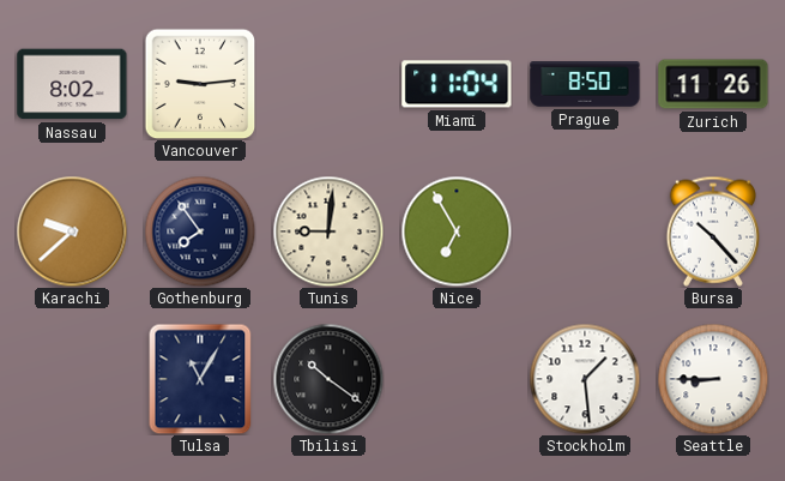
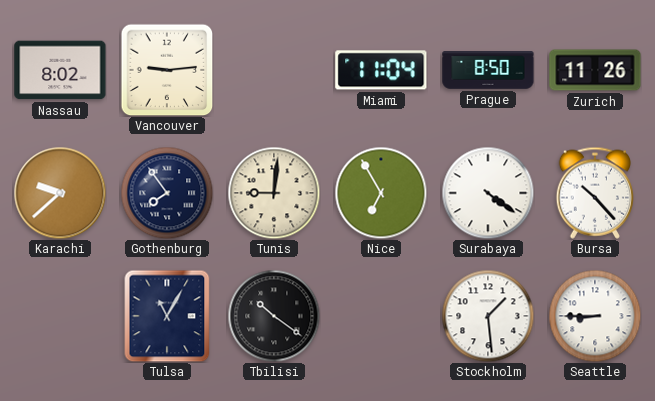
Surabaya: none -> 4:21 (488, 193)
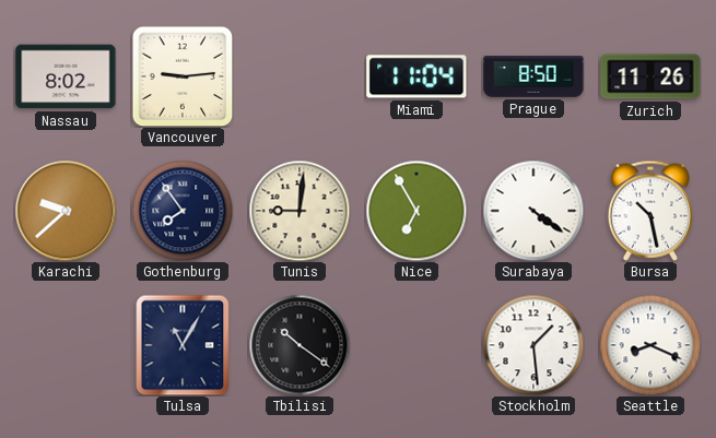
Bursa: 10:23 -> 10:28 (649, 211)
Seattle: 8:45 -> 8:19 (650, 345)
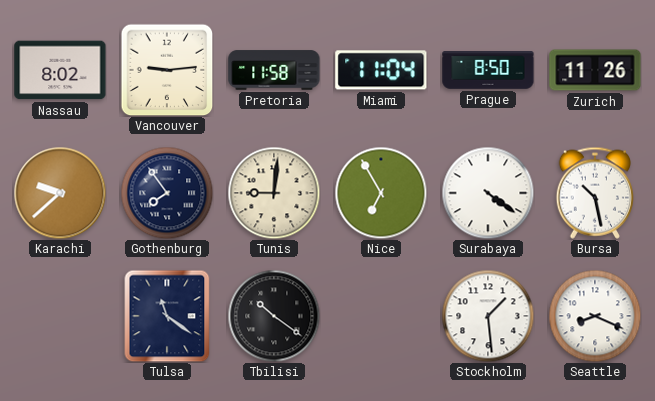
Pretoria: none -> 11:58 (274, 70)
Tulsa: 11:05 -> 11:21 (167, 316)
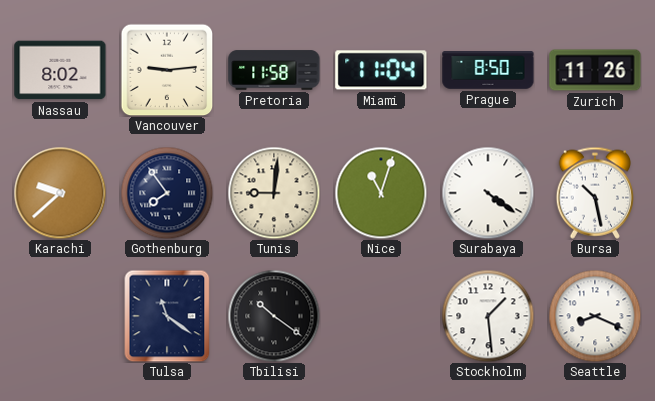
Nice: 6:55 -> 11:03 (381, 193)
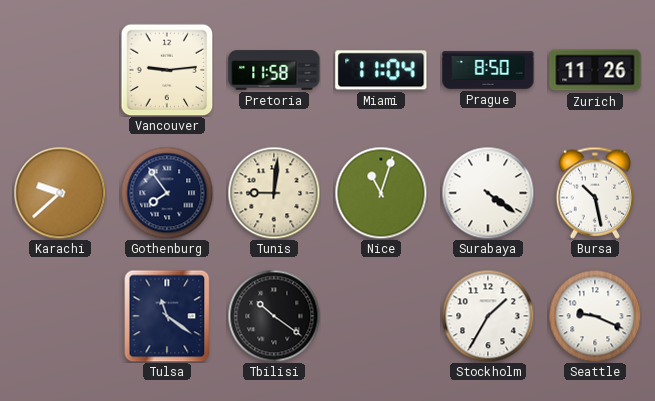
Nassau: 8:02 -> none (60, 70)
Stockholm: 1:29 -> 1:35 (488, 316)
Seattle: 8:19 -> 9:19 (595, 316)
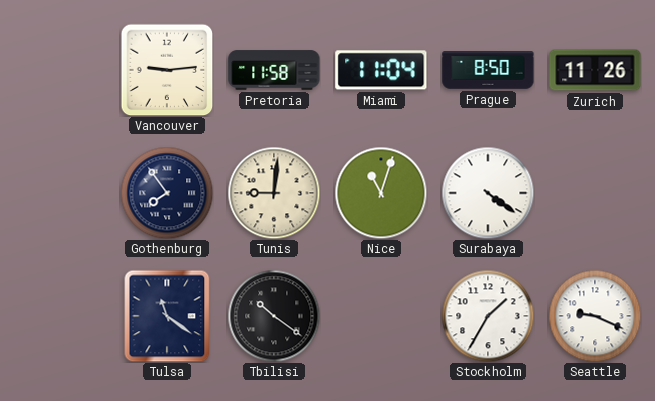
Karachi: 9:38 -> none (60, 193)
Bursa: 10:28 -> none (594, 193)
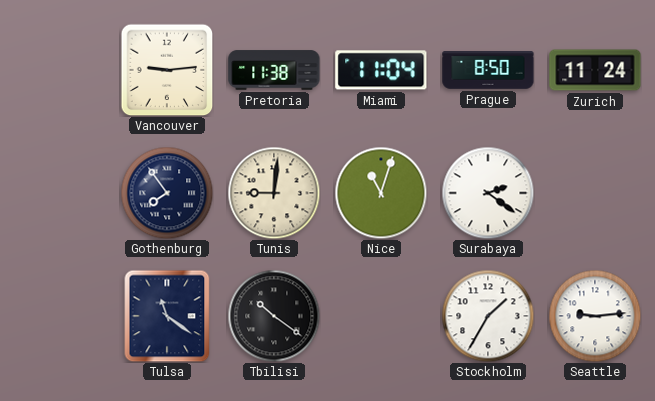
Pretoria: 11:58 -> 11:38 (274, 70)
Zurich: 11:26 -> 11:24 (595, 70)
Surabaya: 4:21 -> 2:21 (488, 193)
Seattle: 9:19 -> 9:14 (595, 316)
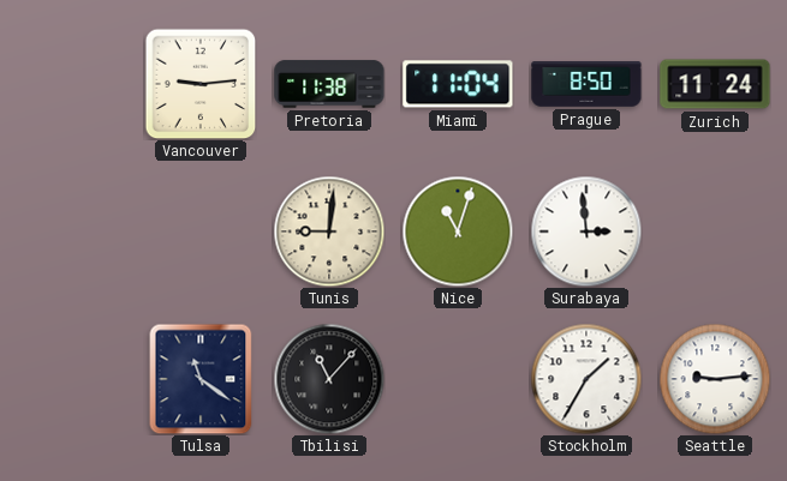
Gothenburg: 7:54 -> none (167, 193)
Surabaya: 2:21 -> 2:59 (586, 232)
Tbilisi: 10:21 -> 11:07 (329, 379)
